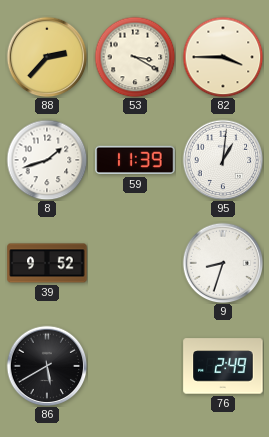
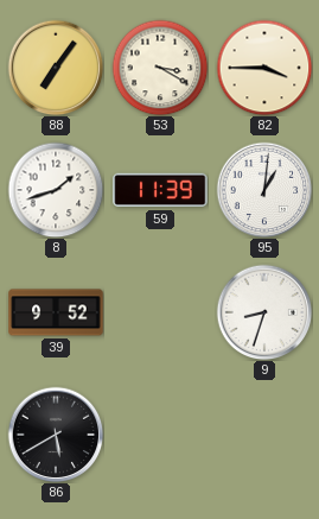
88: 2:37 -> 7:06 (56, 68)
76: 2:49 -> none (223, 366)
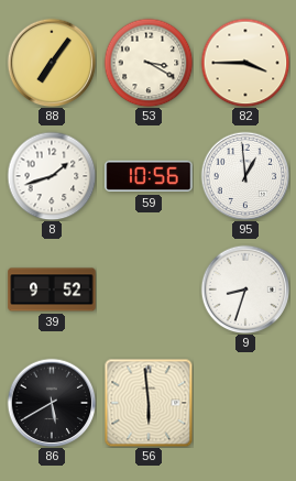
59: 11:39 -> 10:56 (149, 176)
95: 1:01 -> 12:59 (245, 176)
56: none -> 5:59 (149, 403)
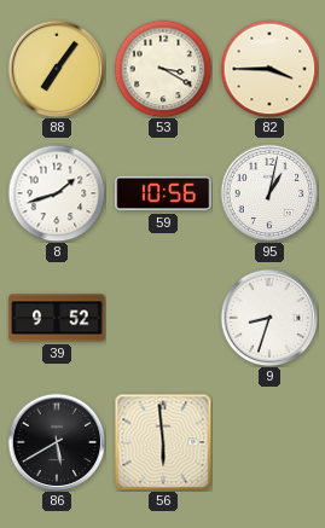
95: 12:59 -> 1:02 (269, 193)
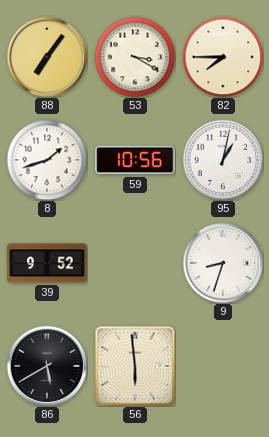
82: 3:45 -> 7:45 (223, 57)
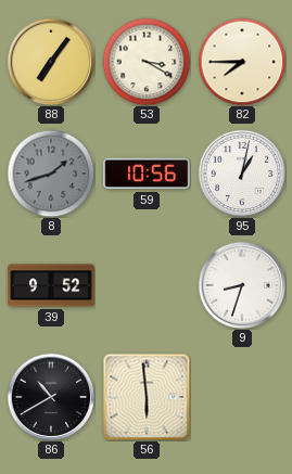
8 dial: white -> grey (51, 174)
86: 5:40 -> 10:40 (51, 397)
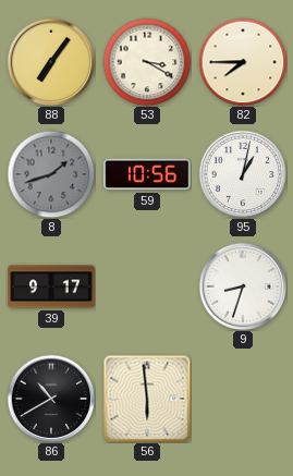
39: 9:52 -> 9:17 (51, 286)
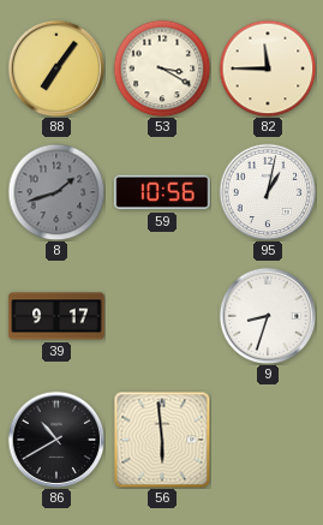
82: 7:45 -> 11:45 (268, 68)
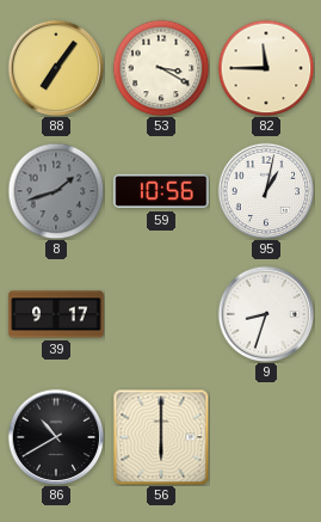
56: 5:59 -> 6:00 (161, 437)
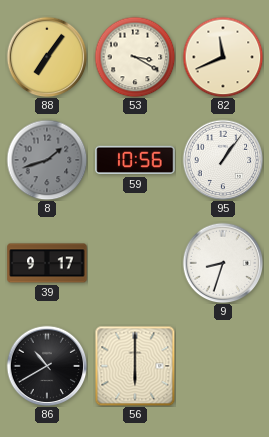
82: 11:45 -> 11:41 (223, 57)
95: 1:02 -> 1:06 (223, 160)
